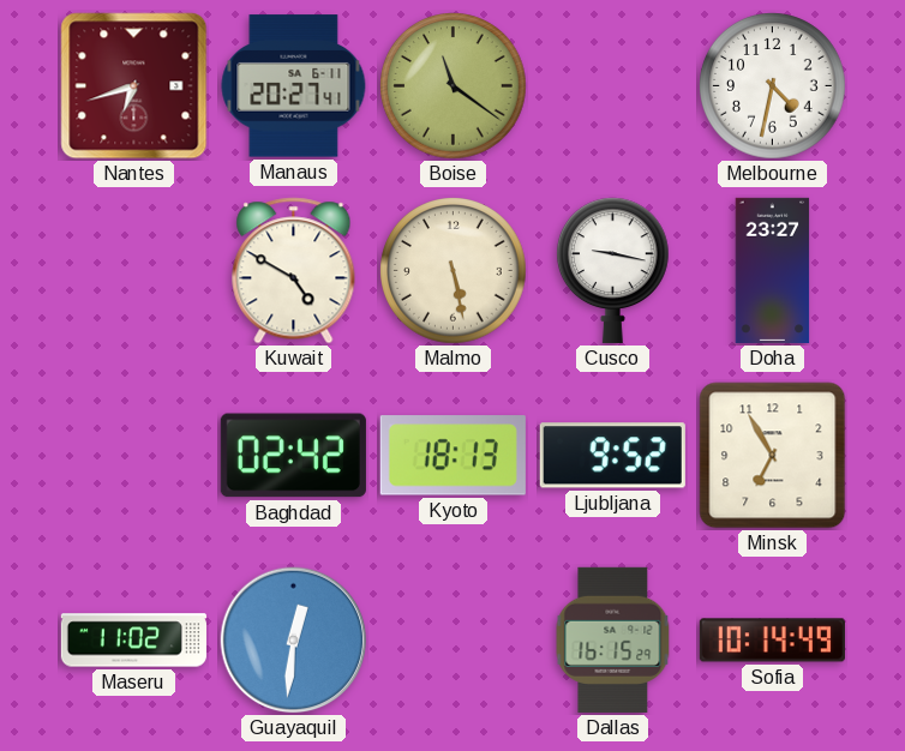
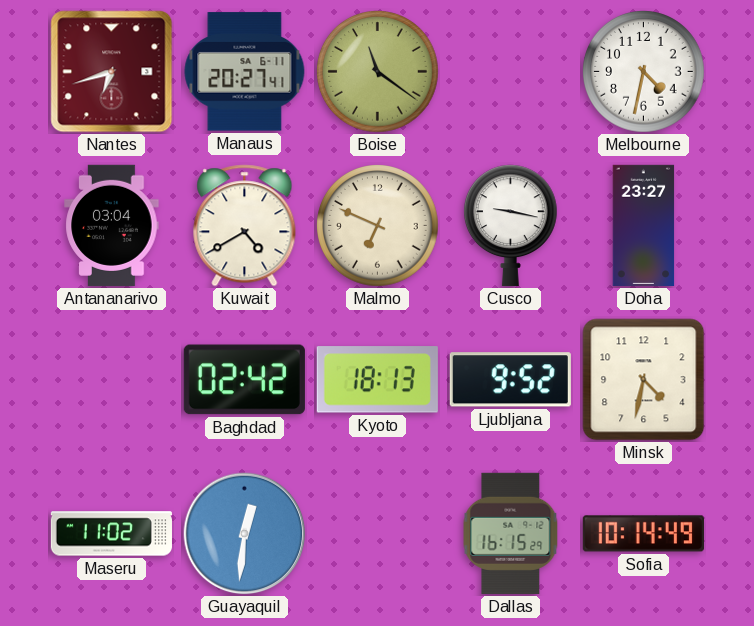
Antananarivo: none -> 03:04 (112, 225)
Kuwait: 4:50 -> 4:40 (245, 226)
Malmo: 5:28 -> 6:49 (378, 226)
Minsk: 6:55 -> 4:32 (644, 380)
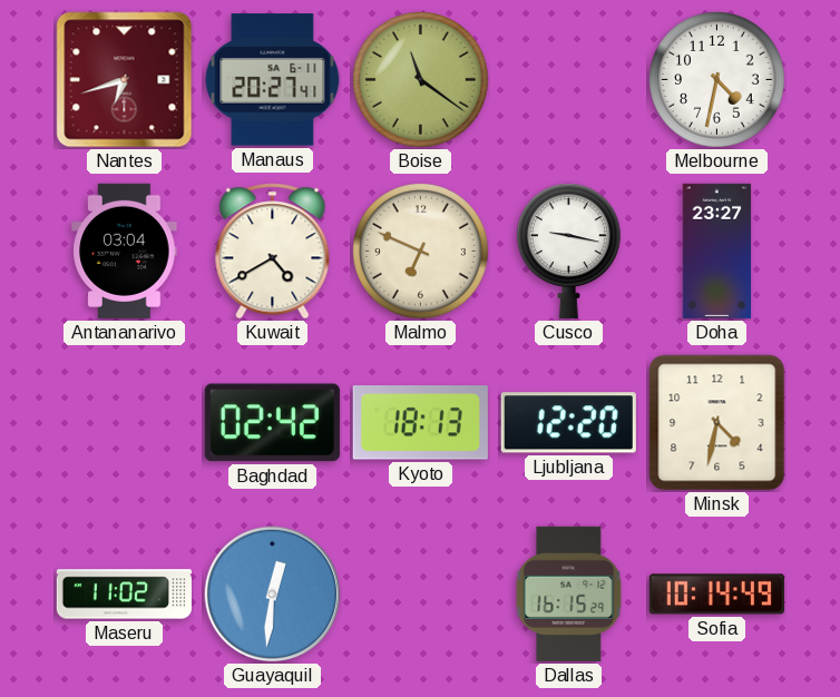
Ljubljana: 9:52 -> 12:20 (568, 423)
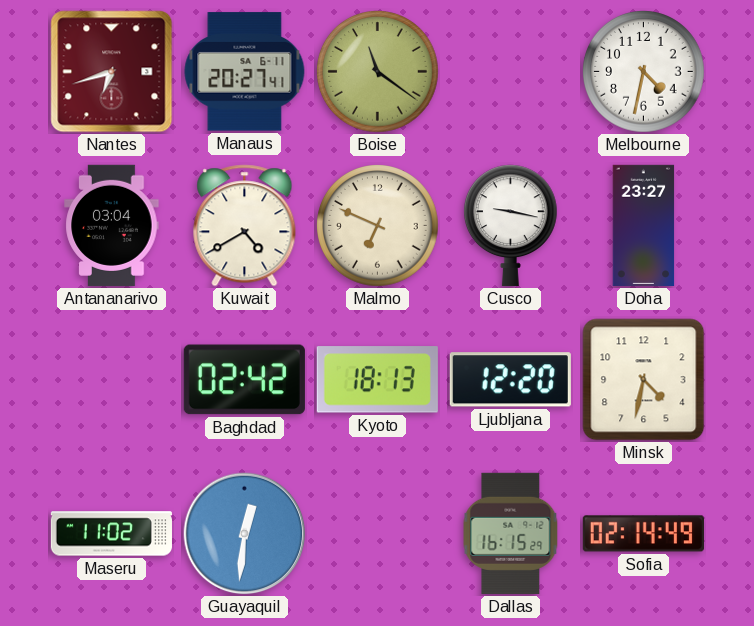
Sofia: 10:14 -> 02:14 (643, 534)
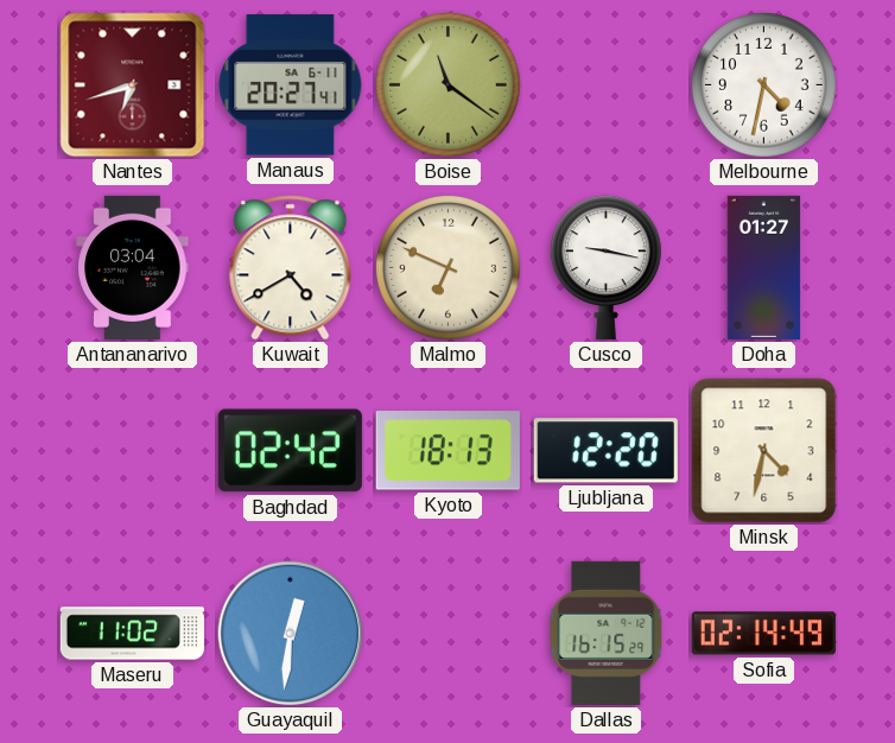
Doha: 23:27 -> 01:27 (764, 267)
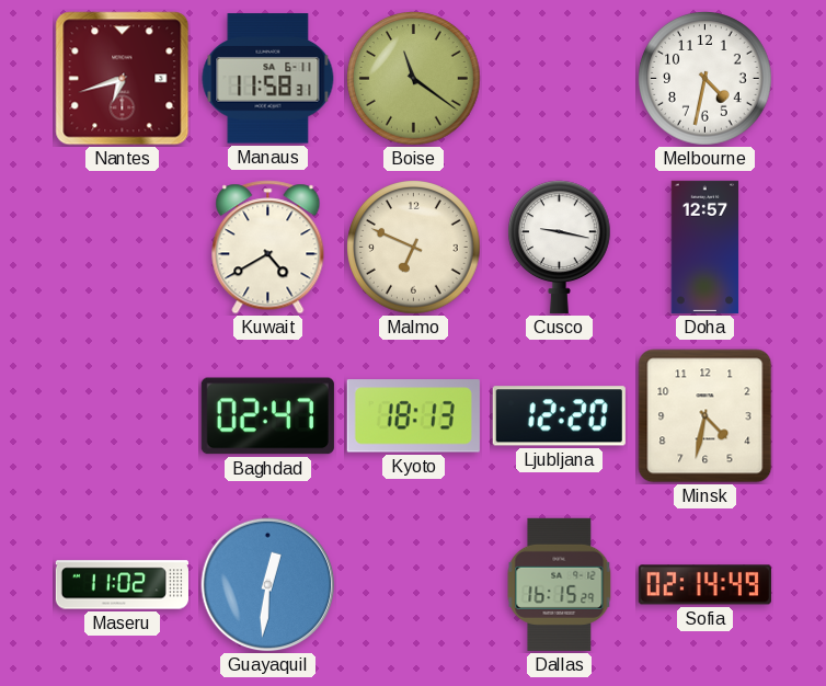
Manaus: 20:27 -> 11:58 (268, 79)
Antananarivo: 03:04 -> none (133, 267)
Doha: 01:27 -> 12:57 (705, 247)
Baghdad: 02:42 -> 02:47 (267, 416)
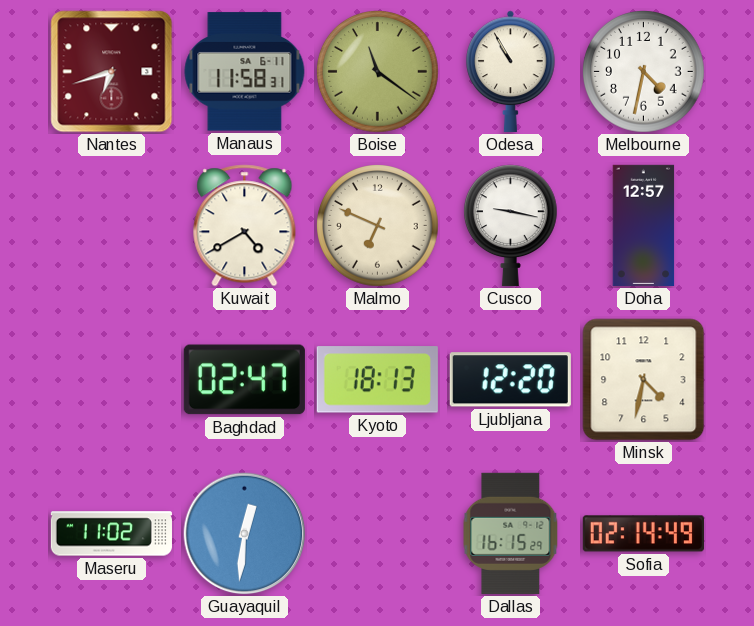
Odesa: none -> 10:55 (511, 71)
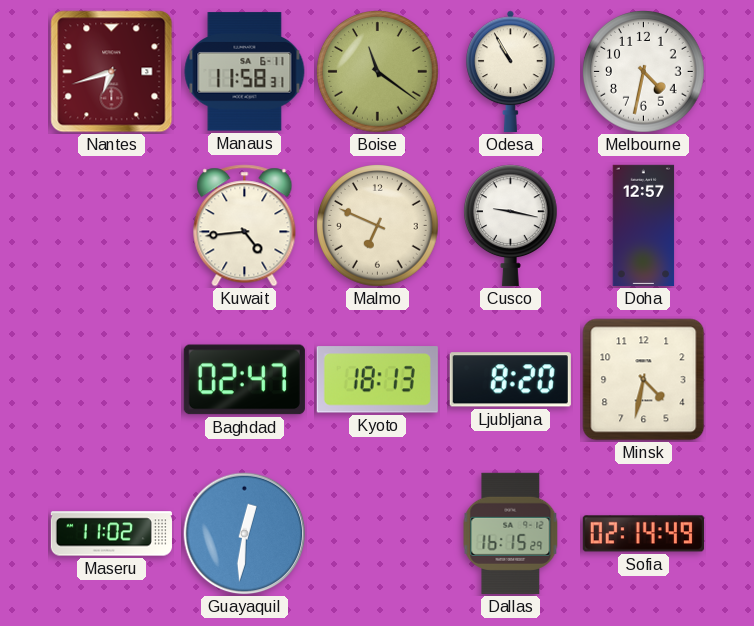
Kuwait: 4:40 -> 4:44 (245, 226)
Ljubljana: 12:20 -> 8:20 (510, 380)
